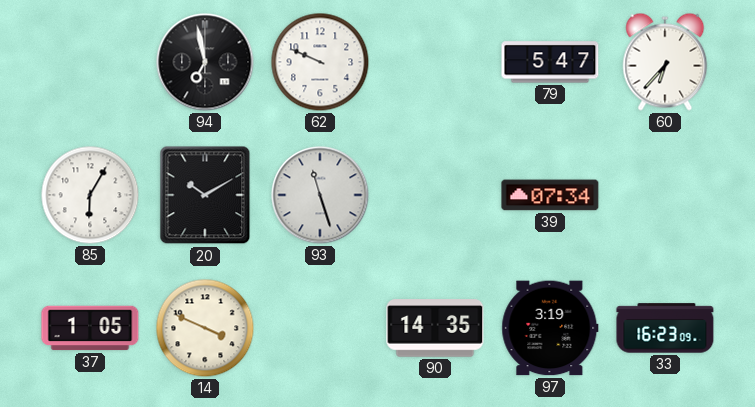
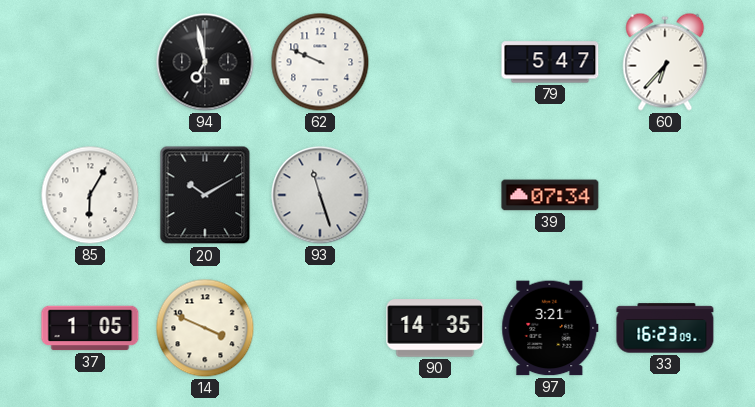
97: 3:19 -> 3:21 (550, 328)
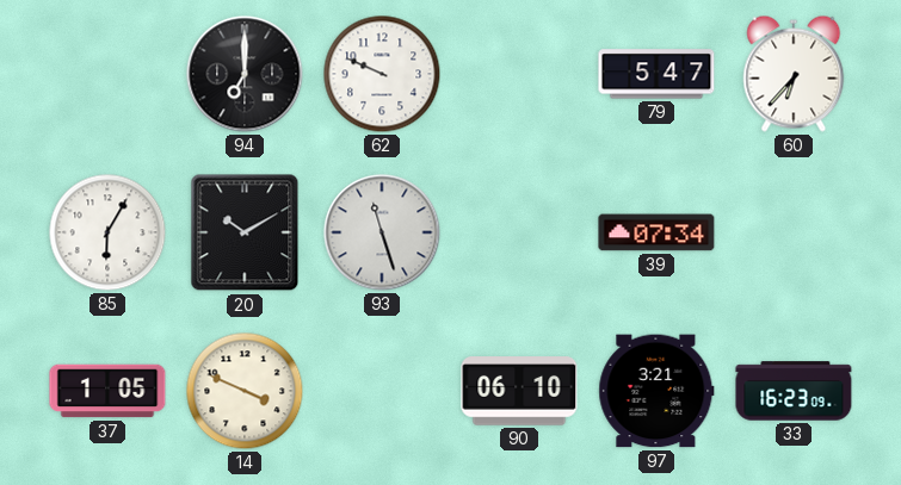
94: 6:58 -> 7:00 (245, 74)
90: 14:35 -> 06:10 (519, 391)
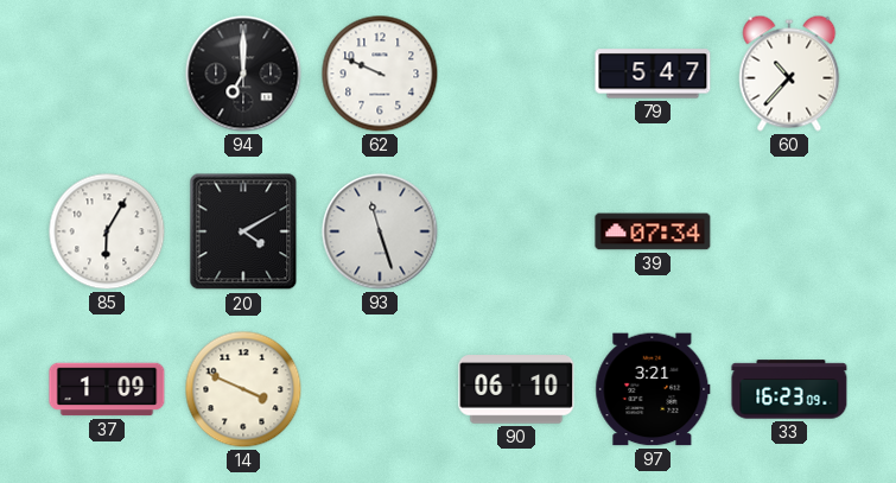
60: 6:37 -> 10:37 (789, 74)
20: 10:10 -> 4:10 (243, 231)
37: 1:05 -> 1:09 (107, 389)
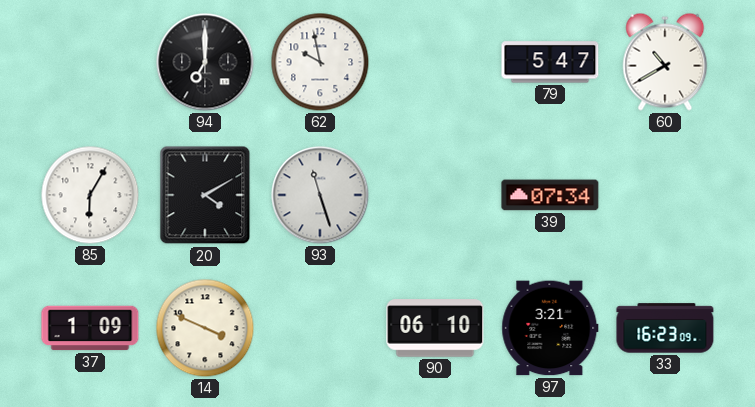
62: 9:49 -> 9:58 (320, 62)
60: 10:37 -> 10:40 (665, 62)
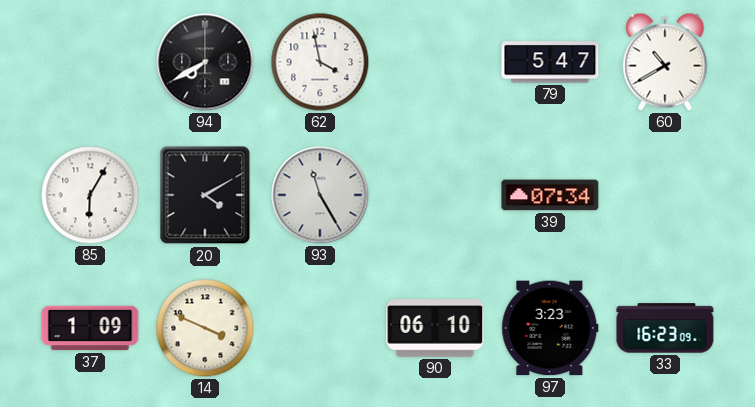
94: 7:00 -> 7:40 (205, 62)
62: 9:58 -> 3:58 (320, 62)
93: 11:27 -> 11:25 (320, 195)
97: 3:21 -> 3:23 (550, 328)
